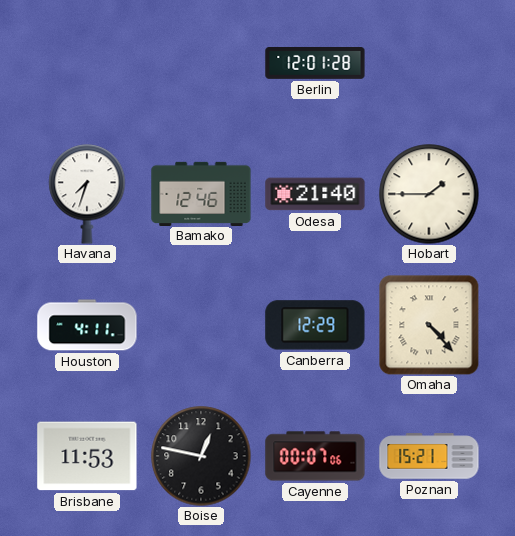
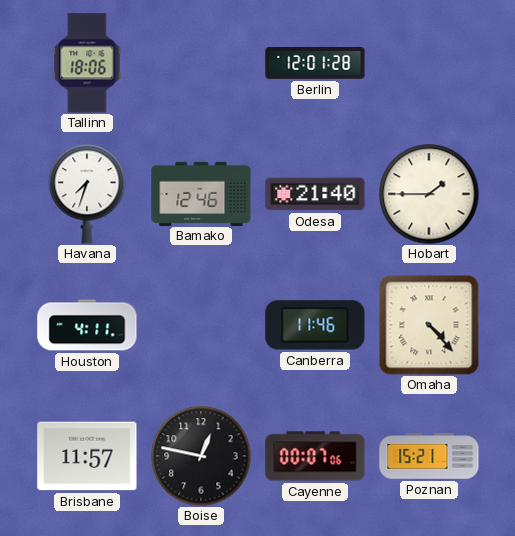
Tallinn: none -> 18:06 (87, 63)
Canberra: 12:29 -> 11:46 (315, 325)
Brisbane: 11:53 -> 11:57 (87, 456)
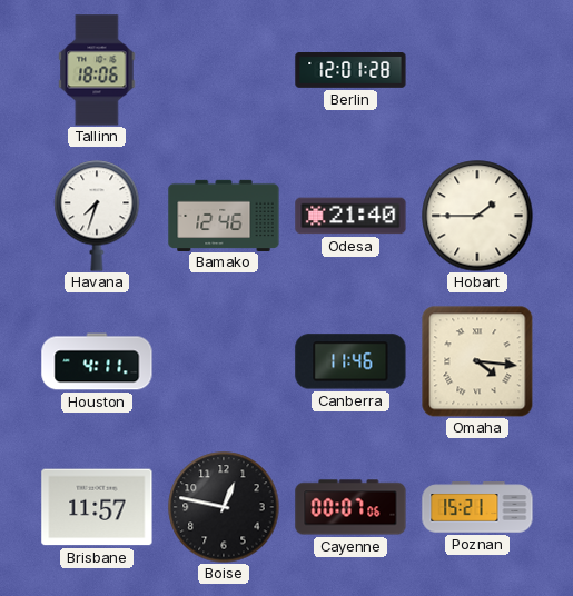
Omaha: 4:23 -> 4:16 (477, 361)
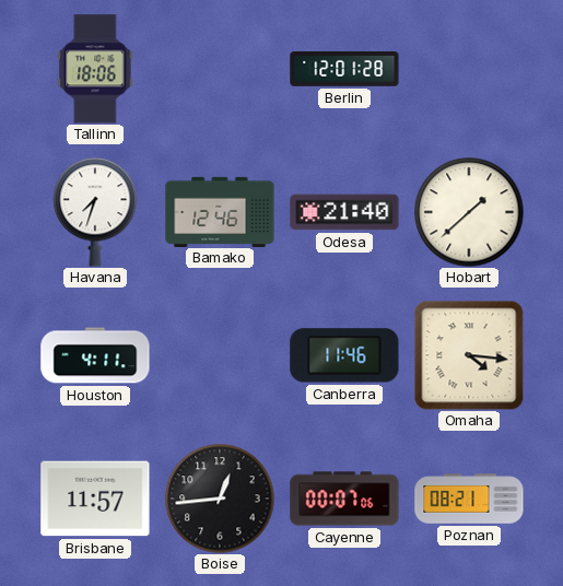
Hobart: 1:45 -> 1:38 (469, 212)
Boise: 12:47 -> 12:44 (220, 499)
Poznan: 15:21 -> 08:21 (469, 499)
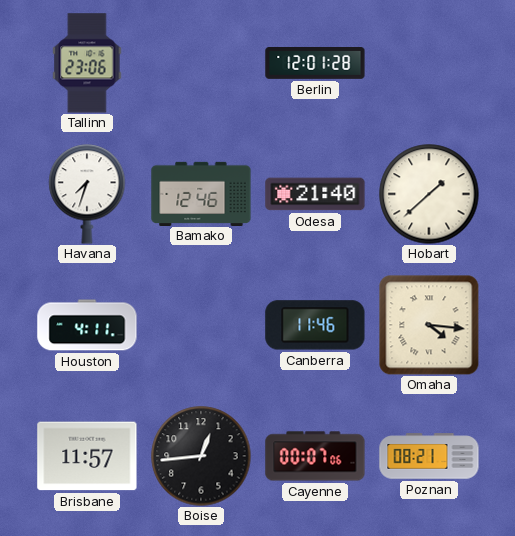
Tallinn: 18:06 -> 23:06 (87, 63)
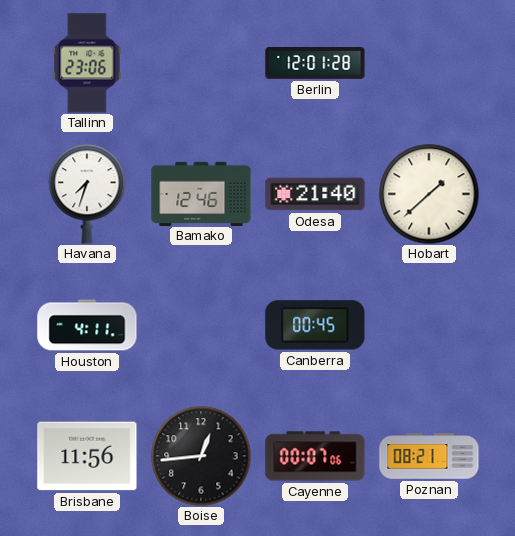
Canberra: 11:46 -> 00:45 (315, 325)
Omaha: 4:16 -> none (429, 325)
Brisbane: 11:57 -> 11:56 (87, 456)
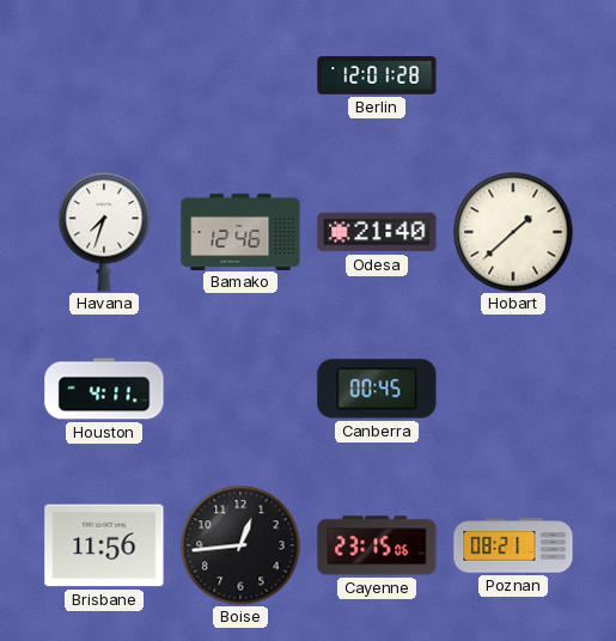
Tallinn: 23:06 -> none (87, 63)
Cayenne: 00:07 -> 23:15 (377, 545)
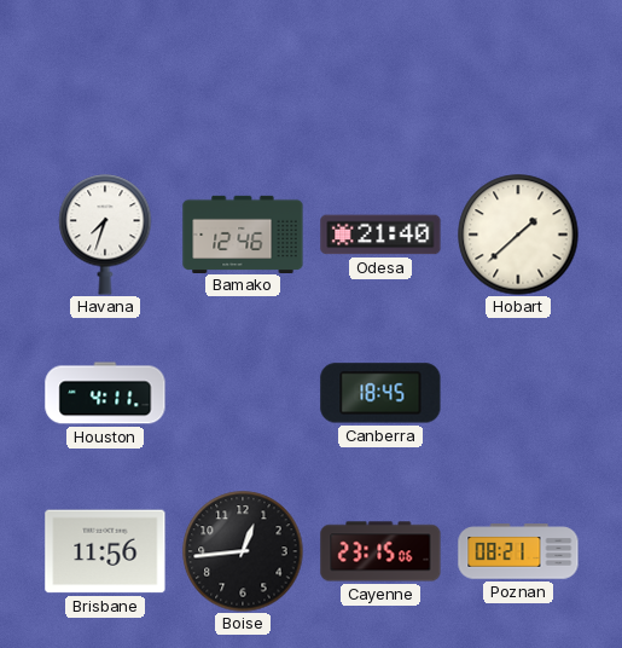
Berlin: 12:01 -> none (377, 77)
Canberra: 00:45 -> 18:45 (380, 393)
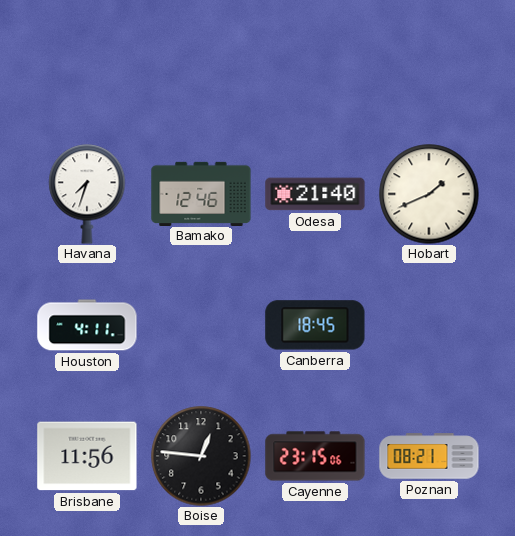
Hobart: 1:38 -> 1:41 (429, 194)
Boise: 12:44 -> 12:46 (201, 456)
